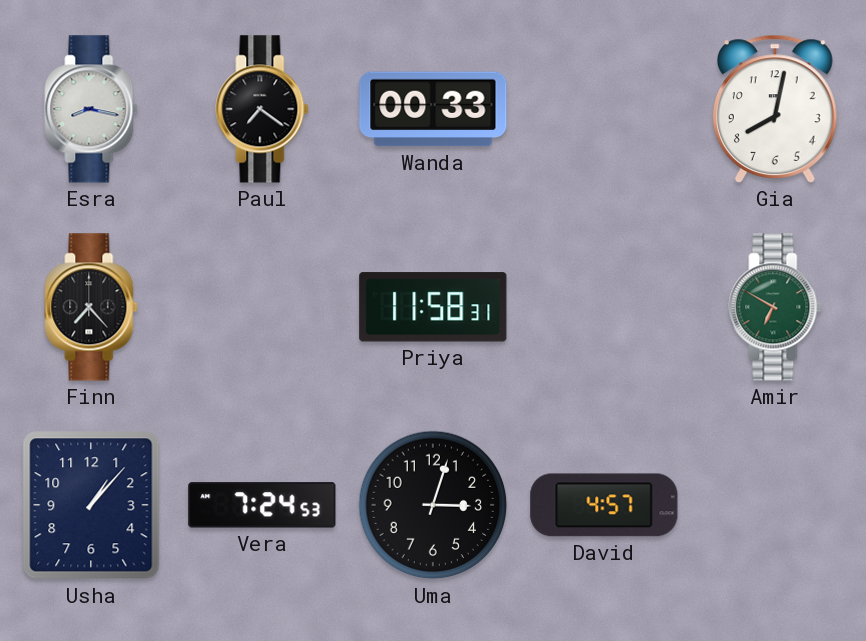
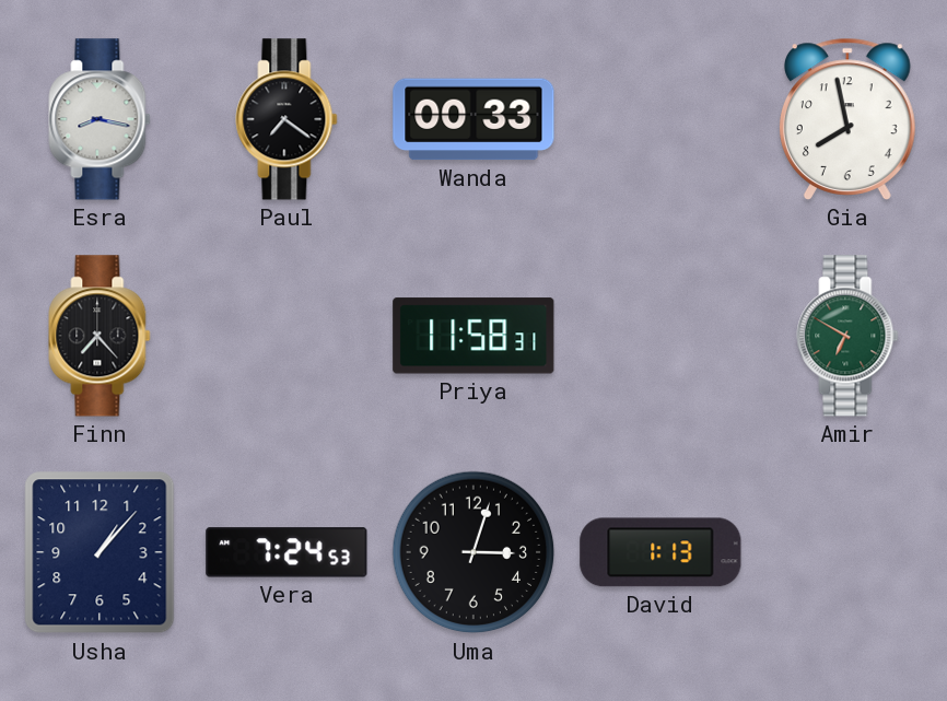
Gia: 8:02 -> 7:58 (847, 119)
David: 4:57 -> 1:13 (660, 552)
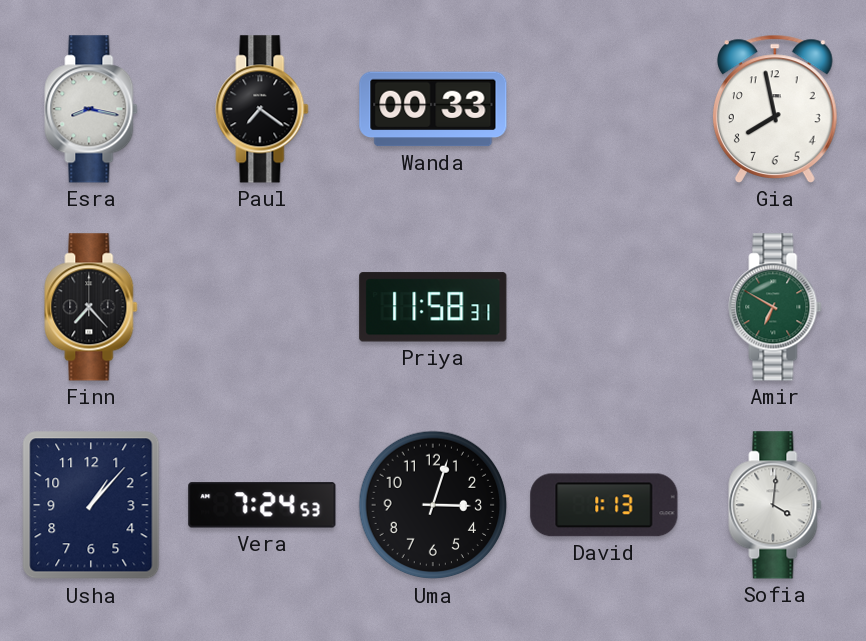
Sofia: none -> 4:01 (775, 505)
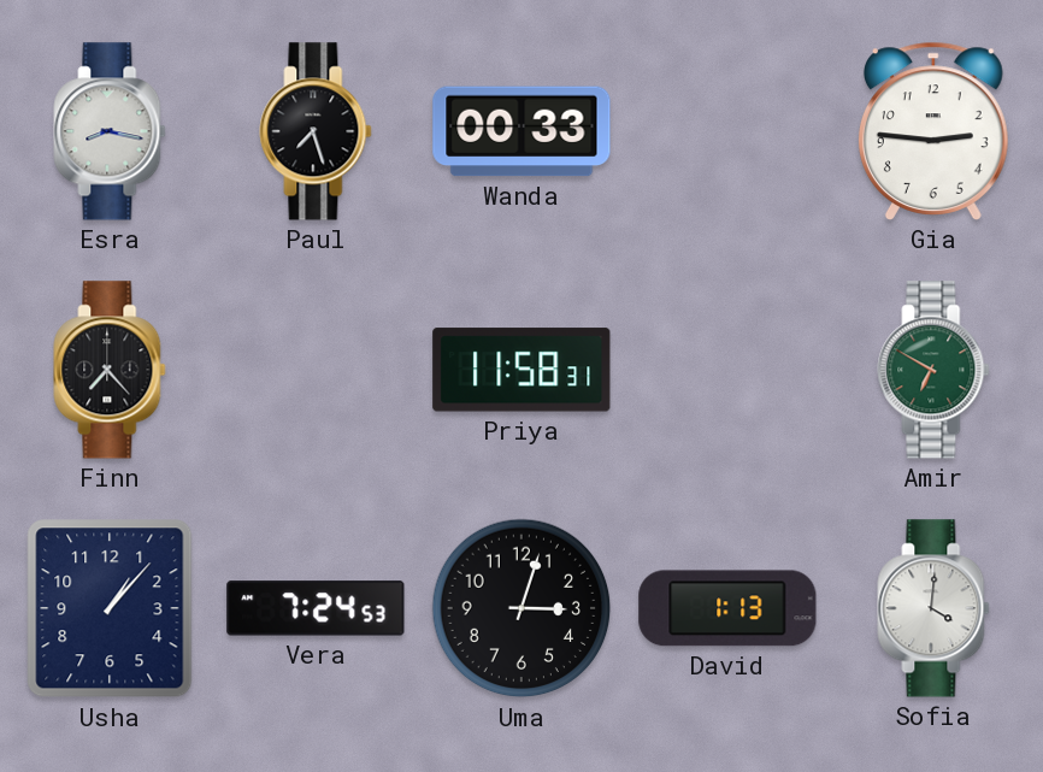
Paul: 7:21 -> 7:27 (316, 131)
Gia: 7:58 -> 2:46 (933, 131)
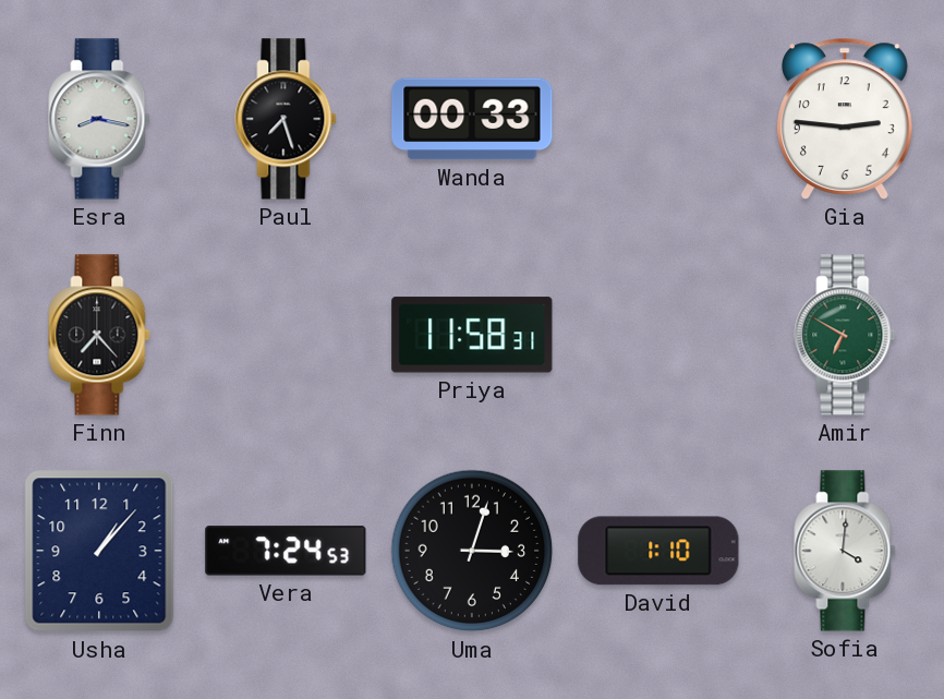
David: 1:13 -> 1:10 (658, 551)
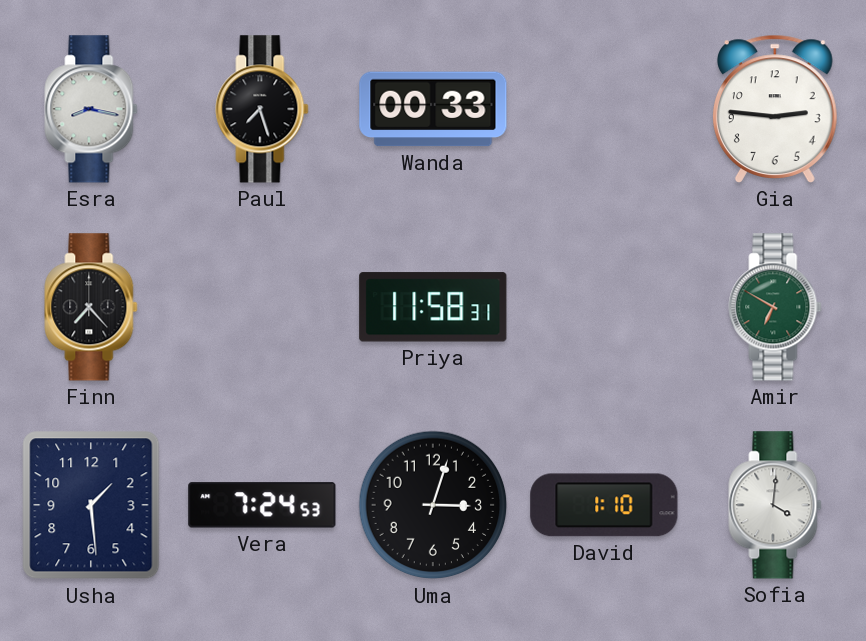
Usha: 1:07 -> 1:29 (91, 505)
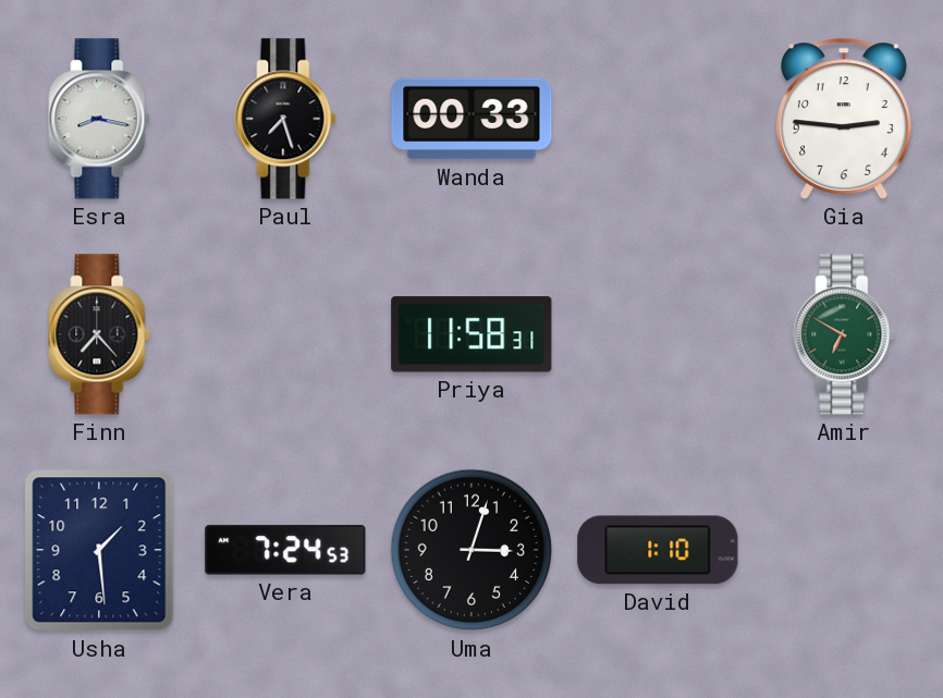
Sofia: 4:01 -> none (775, 505)
